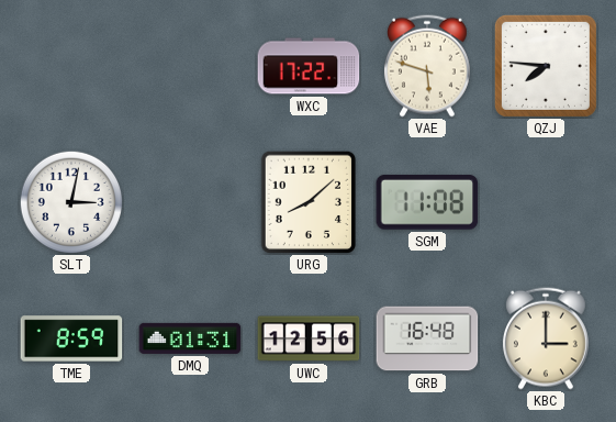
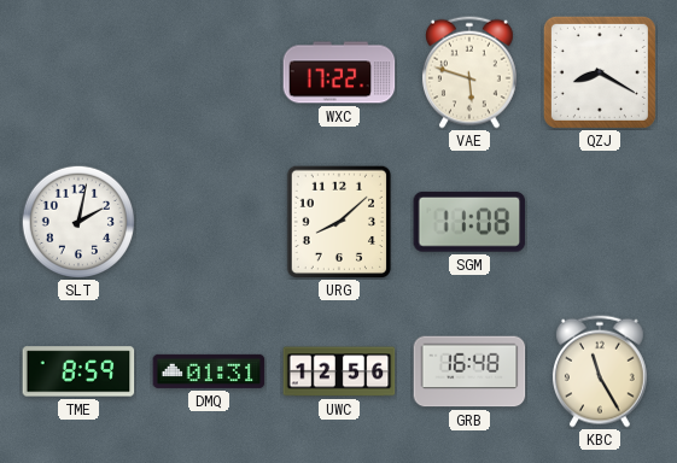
QZJ: 7:46 -> 8:20 (600, 72)
SLT: 3:02 -> 2:02 (77, 221)
KBC: 3:00 -> 11:25 (600, 371)
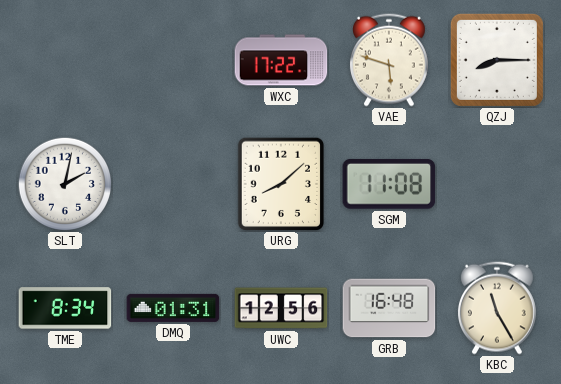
QZJ: 8:20 -> 8:15 (497, 60)
TME: 8:59 -> 8:34 (65, 308)
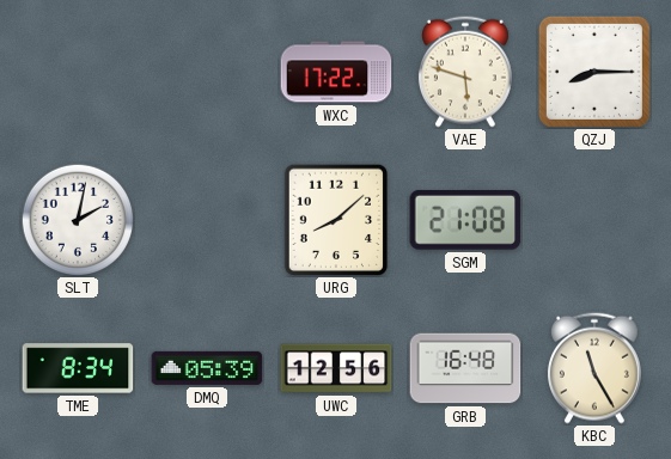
SGM: 11:08 -> 21:08 (465, 220)
DMQ: 01:31 -> 05:39 (207, 368)
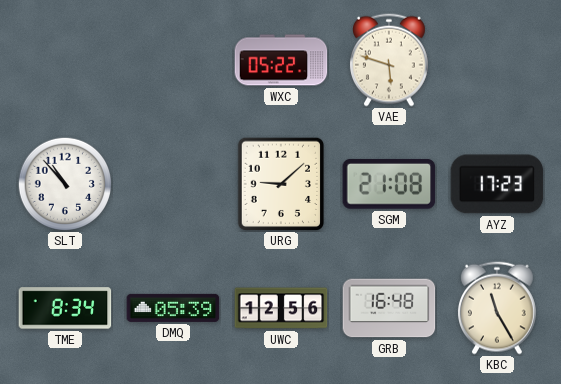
WXC: 17:22 -> 05:22 (281, 60)
QZJ: 8:15 -> none (594, 72)
SLT: 2:02 -> 10:53 (64, 183)
URG: 8:08 -> 9:08 (281, 184)
AYZ: none -> 17:23 (497, 184)
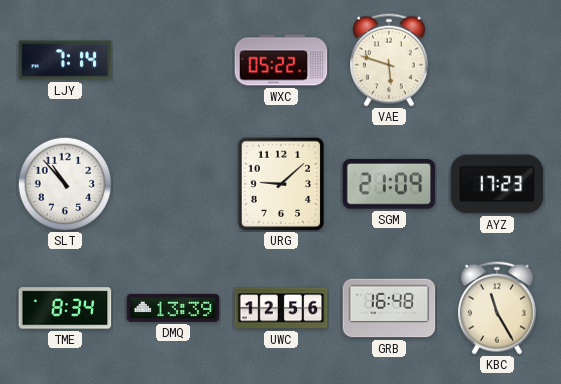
LJY: none -> 7:14 (65, 60)
SGM: 21:08 -> 21:09 (389, 184)
DMQ: 05:39 -> 13:39 (173, 308)
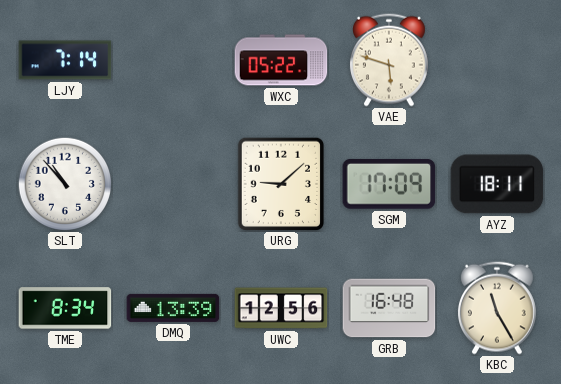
SGM: 21:09 -> 17:09 (389, 184)
AYZ: 17:23 -> 18:11 (497, 184)
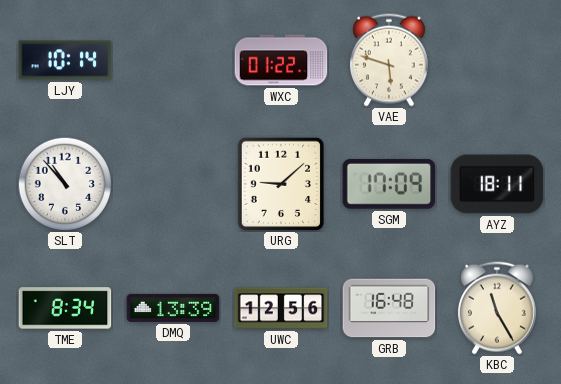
LJY: 7:14 -> 10:14 (65, 60)
WXC: 05:22 -> 01:22 (281, 60)
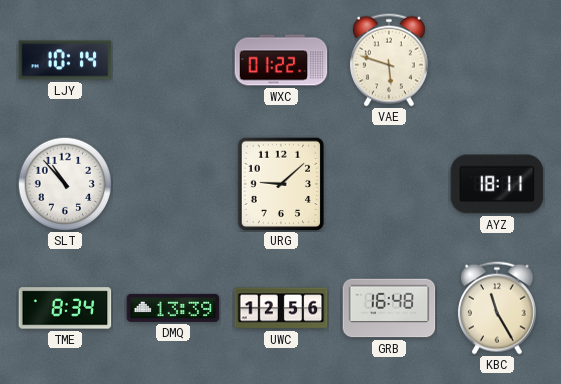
SGM: 17:09 -> none (389, 184)
